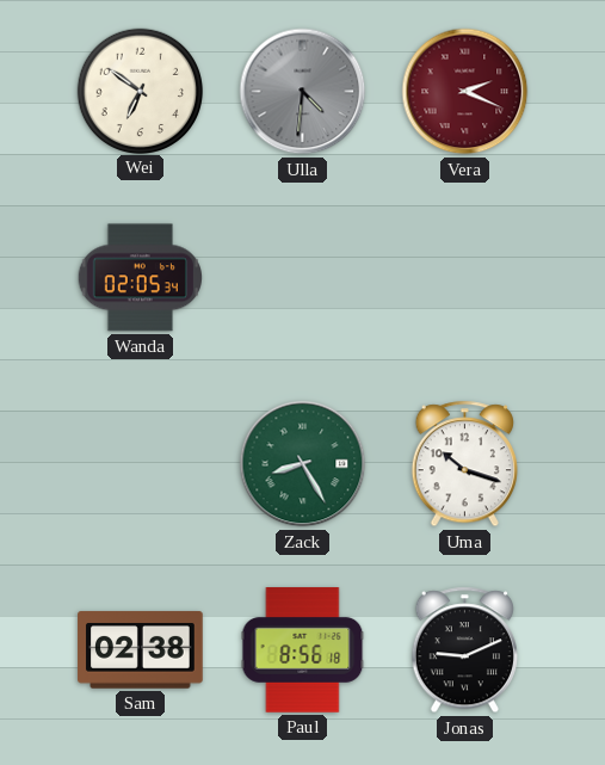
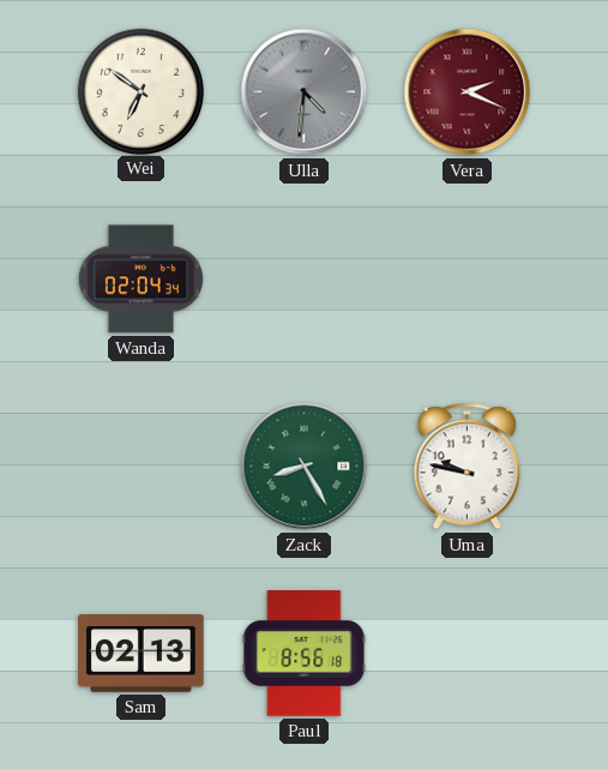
Wanda: 02:05 -> 02:04 (140, 280)
Uma: 10:18 -> 9:47 (466, 467)
Sam: 02:38 -> 02:13 (142, 654)
Jonas: 9:11 -> none (464, 650)
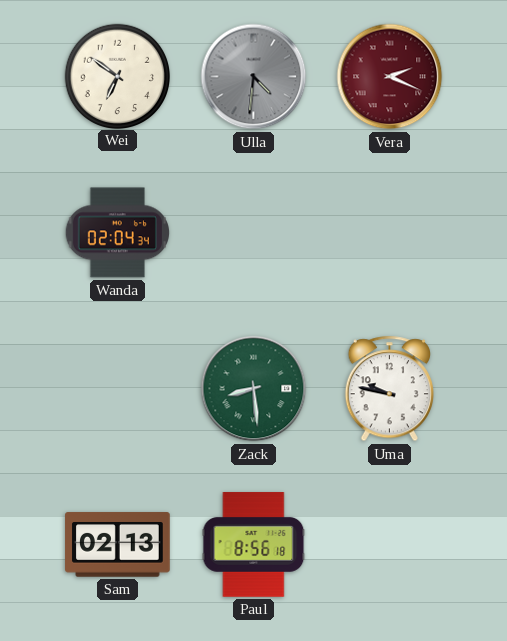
Zack: 8:25 -> 8:29 (254, 389)
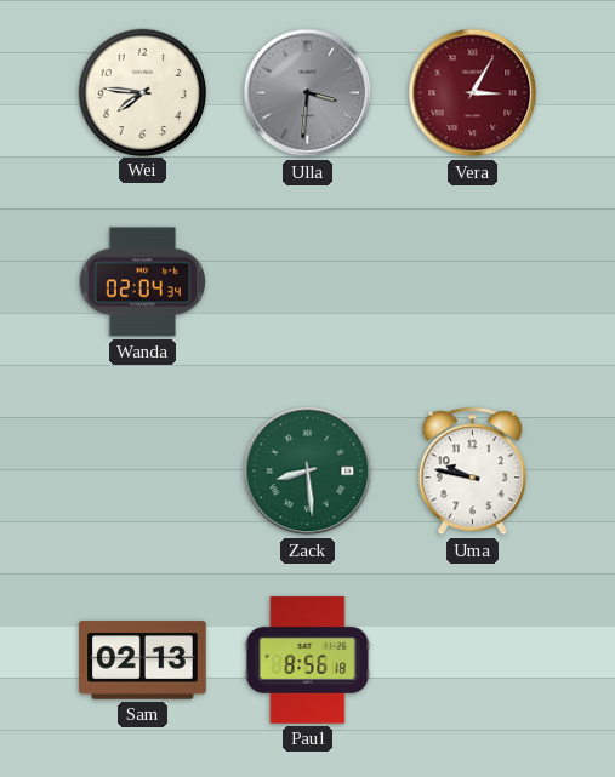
Wei: 6:51 -> 7:46 (142, 92)
Ulla: 4:31 -> 3:31 (308, 93)
Vera: 2:19 -> 3:05 (473, 93)
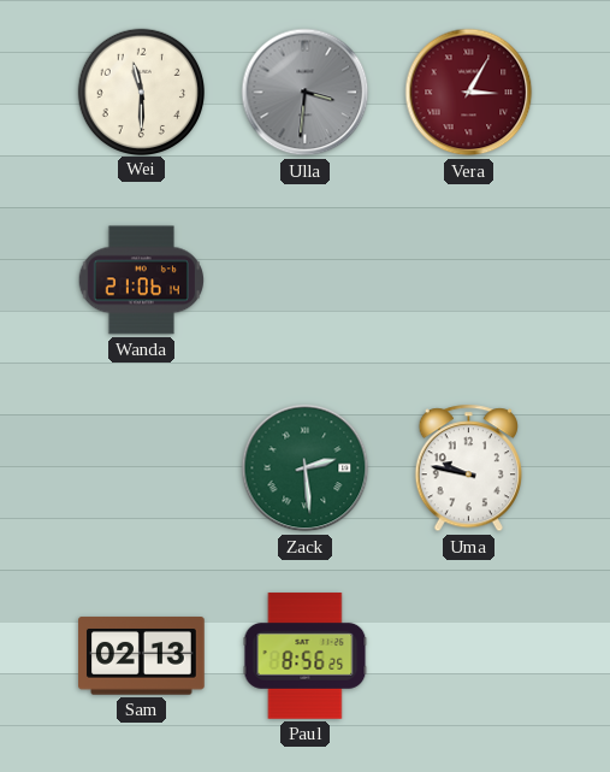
Wei: 7:46 -> 11:30 (141, 92)
Wanda: 02:04 -> 21:06 (141, 281)
Zack: 8:29 -> 2:29 (306, 468)
Paul: 8:56:18 -> 8:56:25 (306, 656)
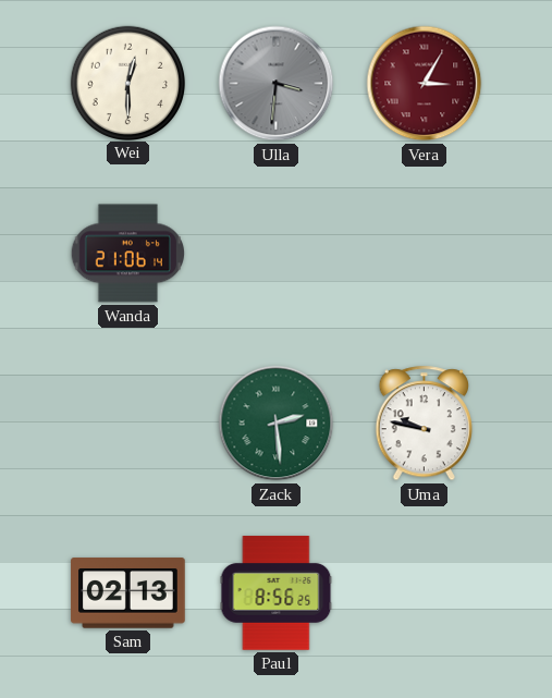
Wei: 11:30 -> 12:30 (127, 83)
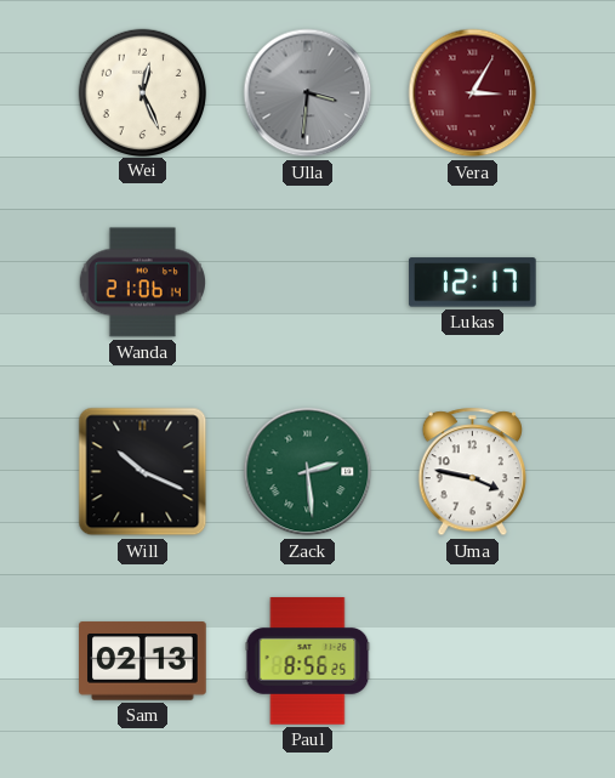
Wei: 12:30 -> 12:26 (142, 92)
Lukas: none -> 12:17 (473, 283)
Will: none -> 10:19 (143, 472)
Uma: 9:47 -> 3:47 (472, 472)
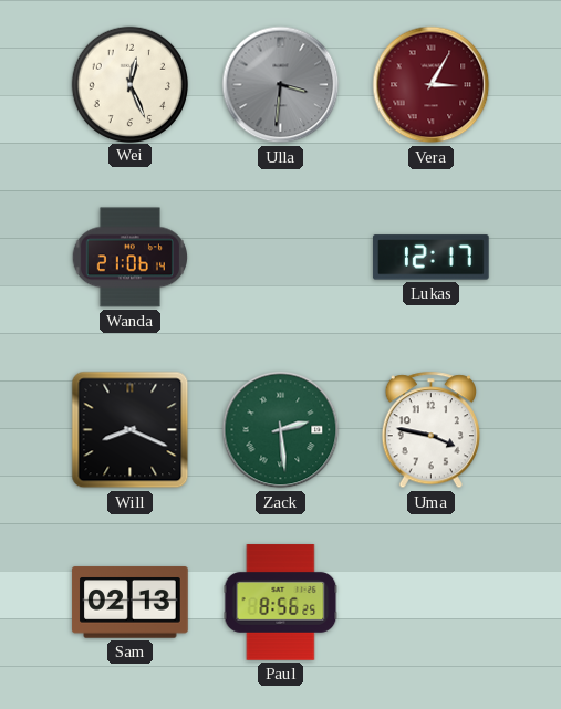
Will: 10:19 -> 8:19 (131, 430)
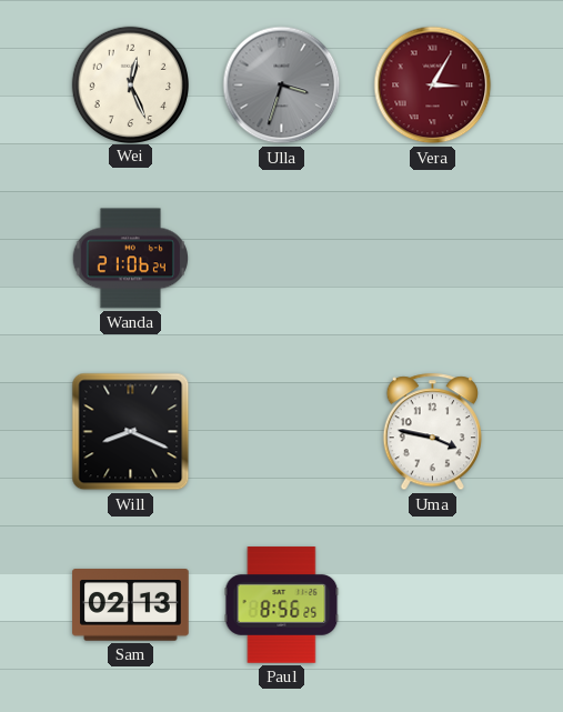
Ulla: 3:31 -> 3:33 (282, 86)
Wanda: 21:06:14 -> 21:06:24 (130, 259)
Lukas: 12:17 -> none (432, 258)
Zack: 2:29 -> none (281, 430)
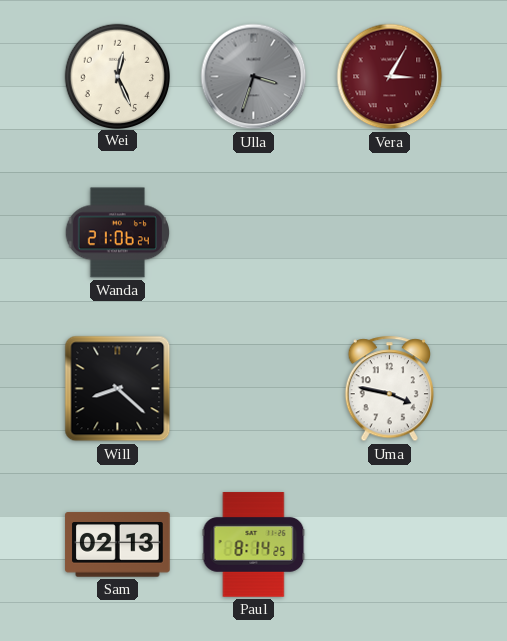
Will: 8:19 -> 8:22 (118, 389)
Paul: 8:56 -> 8:14 (254, 545)
